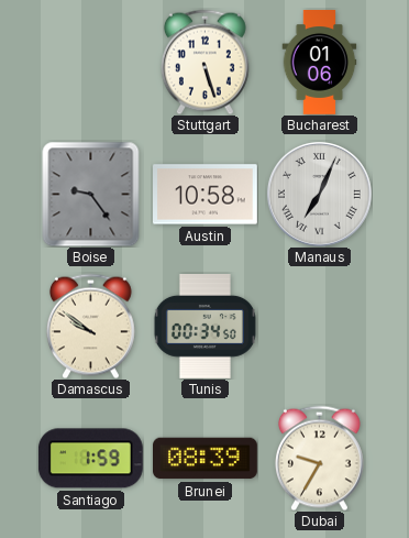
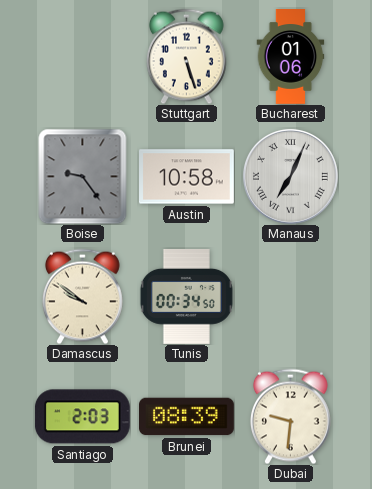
Santiago: 1:59 -> 2:03 (82, 417)
Dubai: 9:35 -> 9:31 (290, 416)
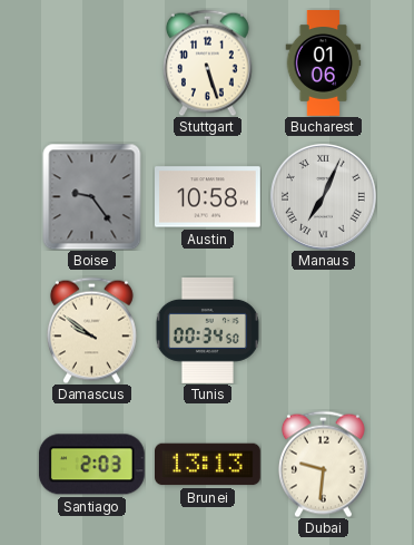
Brunei: 08:39 -> 13:13 (208, 465)
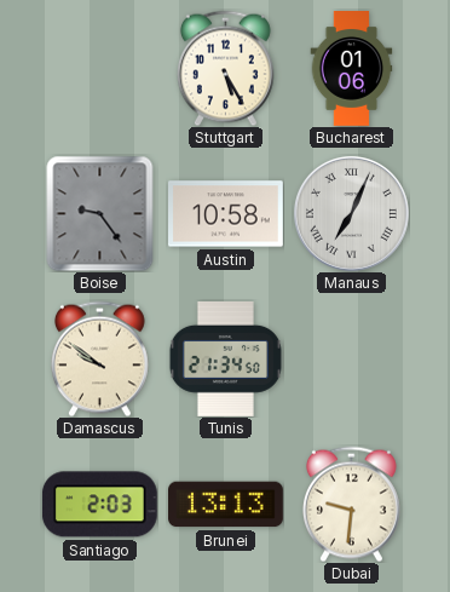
Stuttgart: 5:27 -> 5:25 (225, 68)
Tunis: 00:34 -> 21:34 (225, 360)
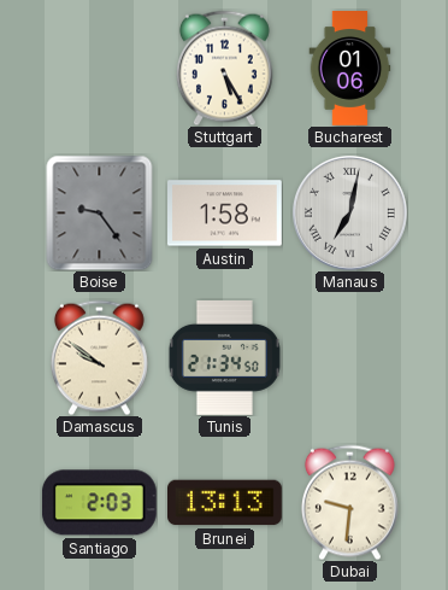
Austin: 10:58 -> 1:58 (225, 214)
Manaus: 7:04 -> 7:02 (349, 212)
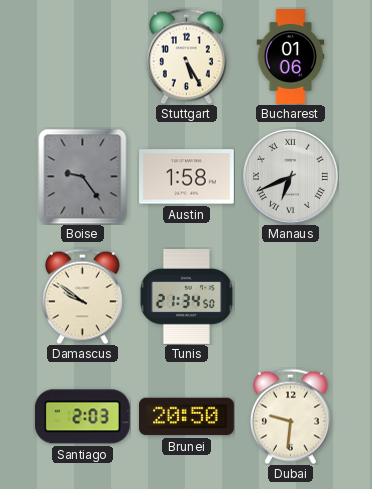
Manaus: 7:02 -> 6:41 (290, 176)
Brunei: 13:13 -> 20:50 (187, 417)
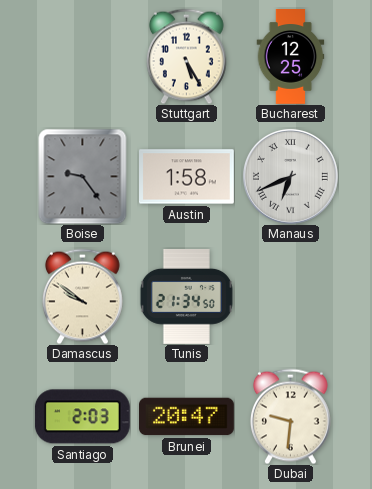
Bucharest: 01:06 -> 12:25 (291, 57)
Brunei: 20:50 -> 20:47 (187, 417)
